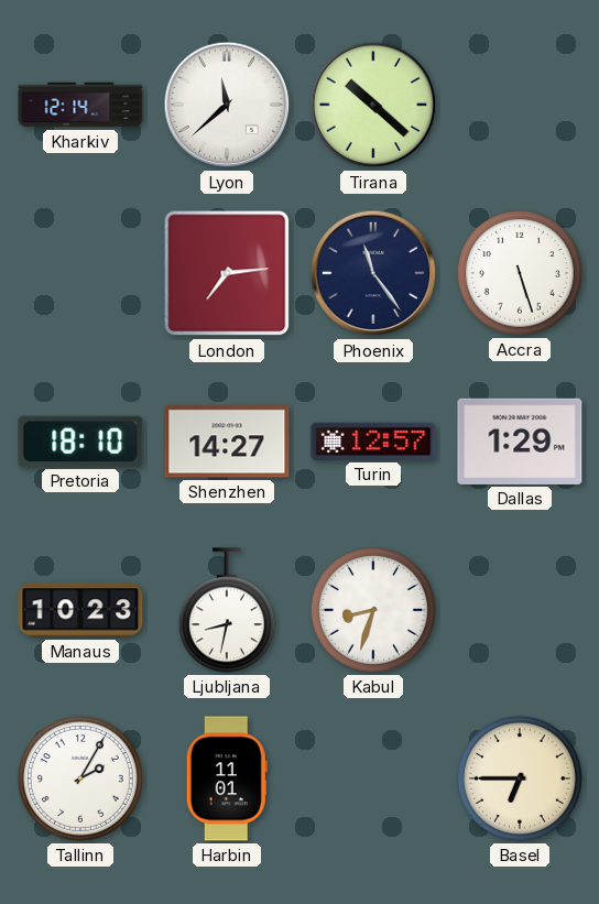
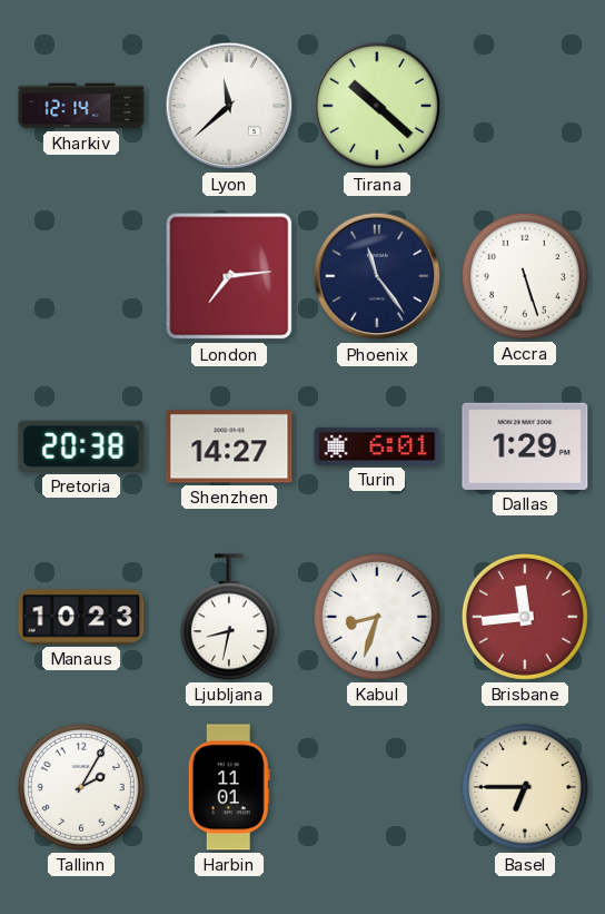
Pretoria: 18:10 -> 20:38 (81, 446)
Turin: 12:57 -> 6:01 (377, 446)
Brisbane: none -> 11:44 (525, 617)
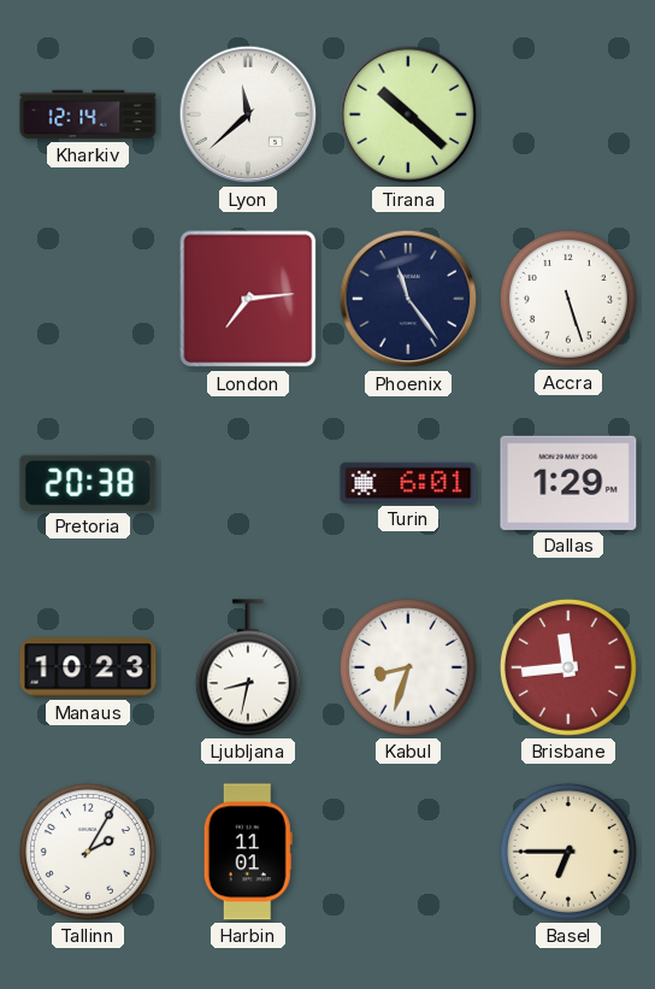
Shenzhen: 14:27 -> none (229, 446)
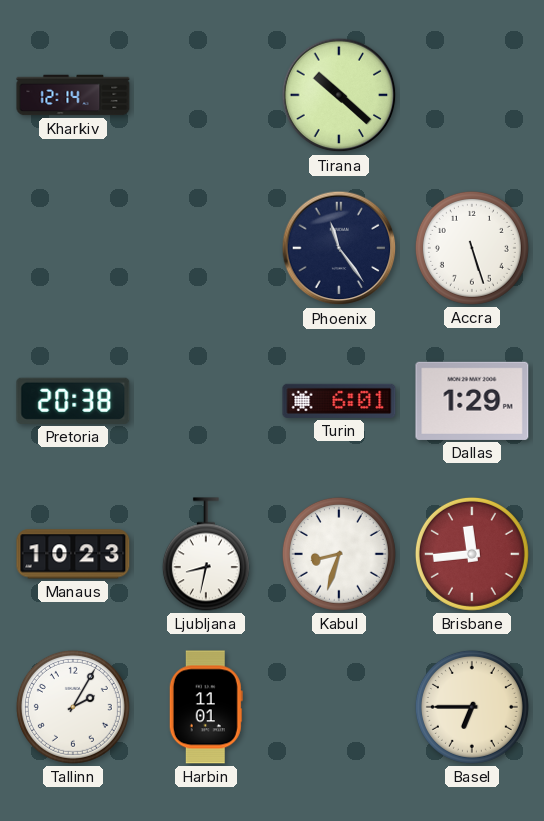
Lyon: 11:38 -> none (248, 114)
London: 7:14 -> none (248, 299)
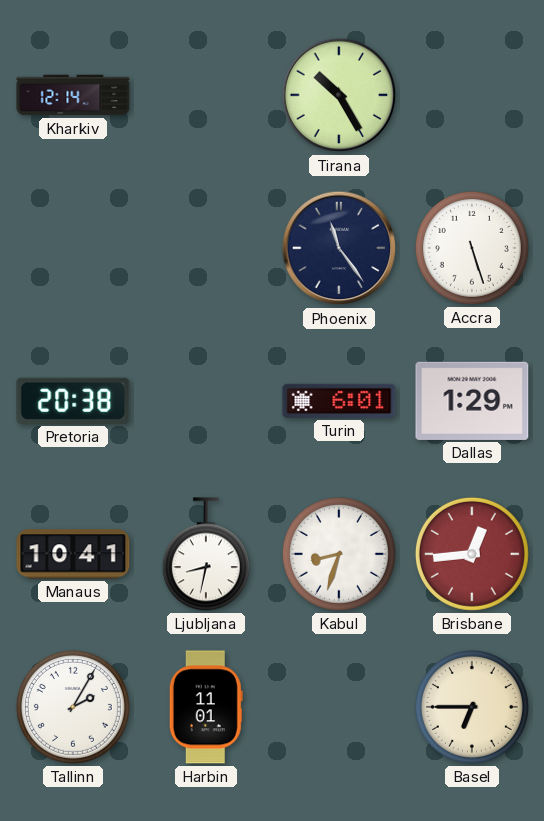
Tirana: 10:22 -> 10:25 (339, 95)
Manaus: 10:23 -> 10:41 (73, 554)
Brisbane: 11:44 -> 12:44 (472, 554)
